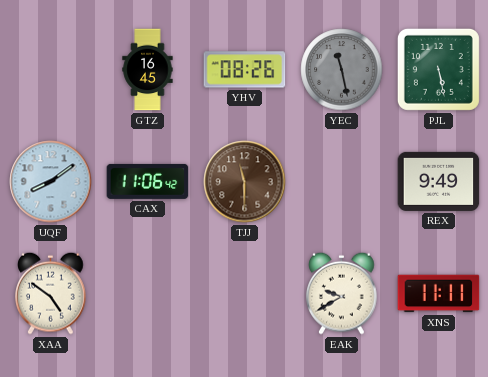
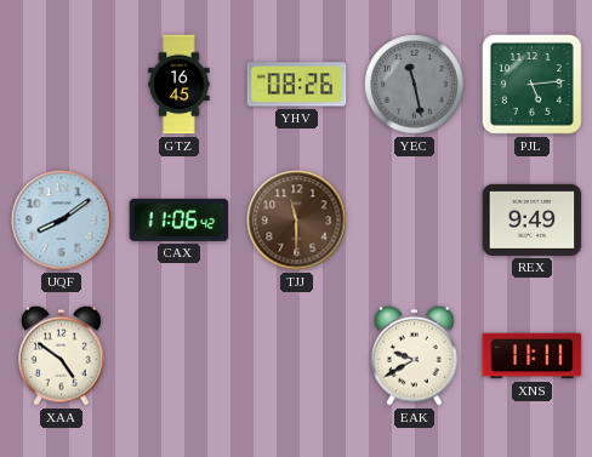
PJL: 5:28 -> 5:14 (531, 84)
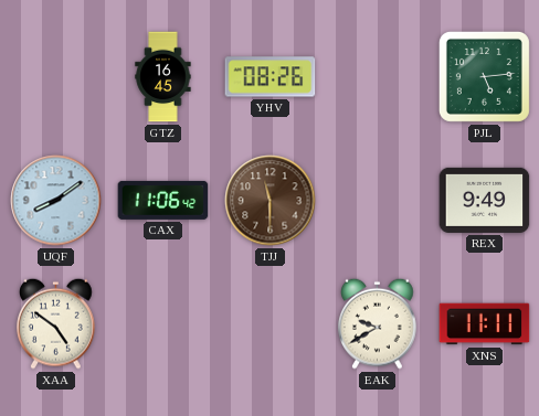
YEC: 11:28 -> none (415, 85)
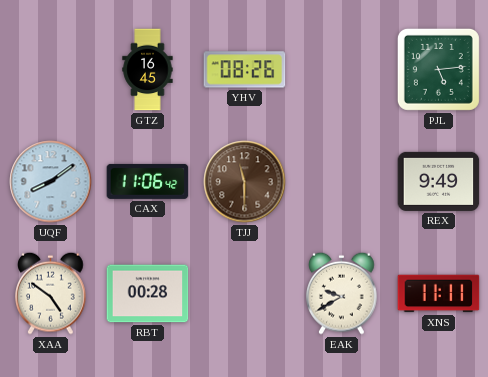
RBT: none -> 00:28 (148, 294)
